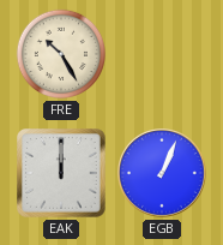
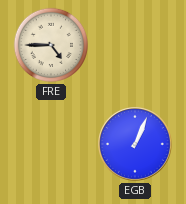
FRE: 10:25 -> 4:45 (51, 45)
EAK: 12:00 -> none (62, 174)
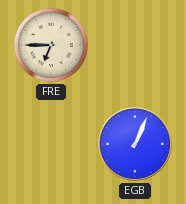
FRE: 4:45 -> 6:45 (51, 45)
